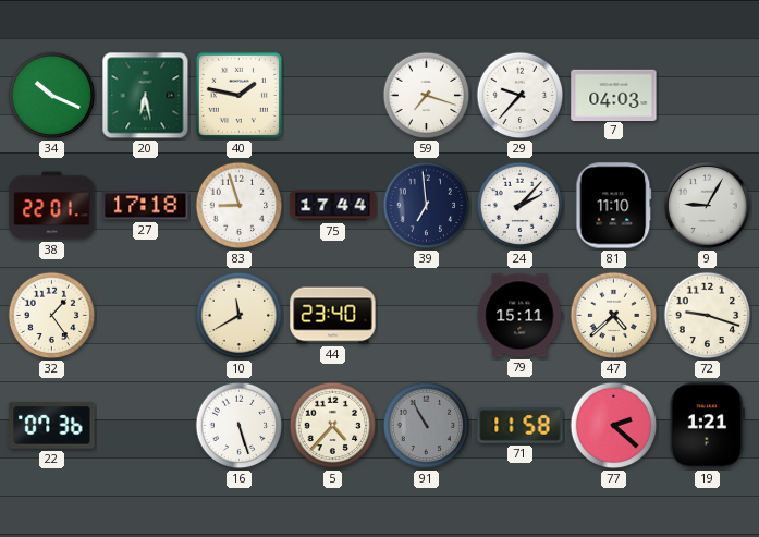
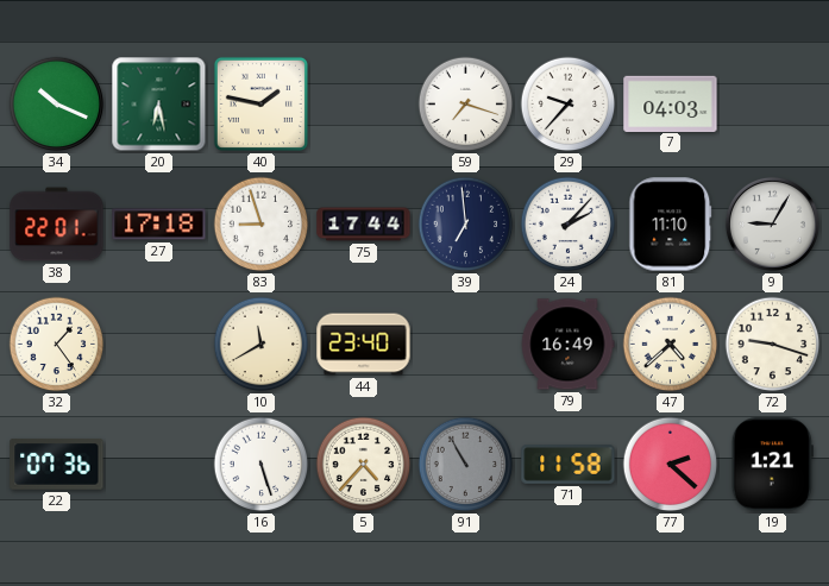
79: 15:11 -> 16:49 (569, 345)
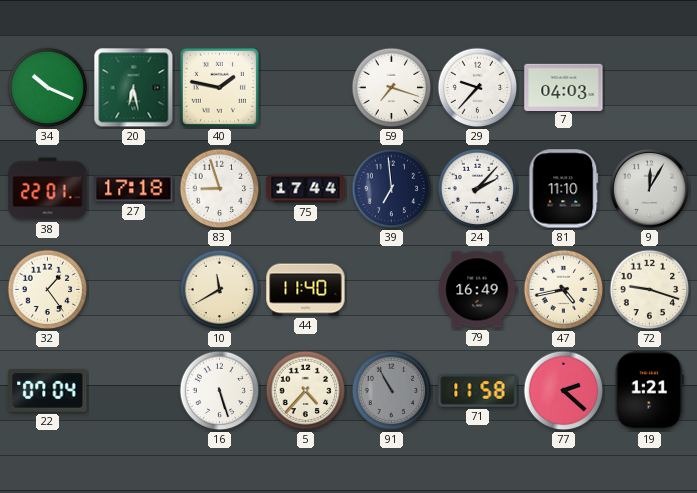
9: 9:05 -> 12:05 (649, 188)
44: 23:40 -> 11:40 (306, 290)
47: 4:38 -> 4:43 (564, 290)
22: 07:36 -> 07:04 (48, 390)
